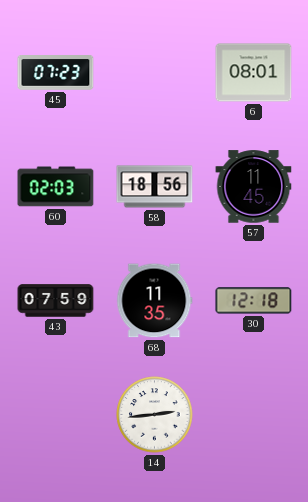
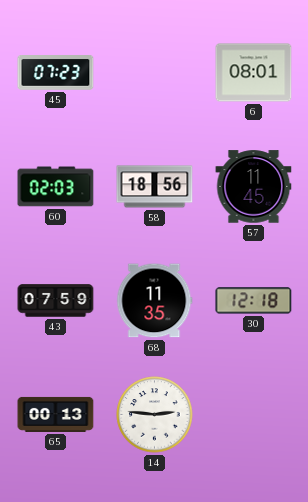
65: none -> 00:13 (56, 414)
14: 2:44 -> 2:46 (155, 415)
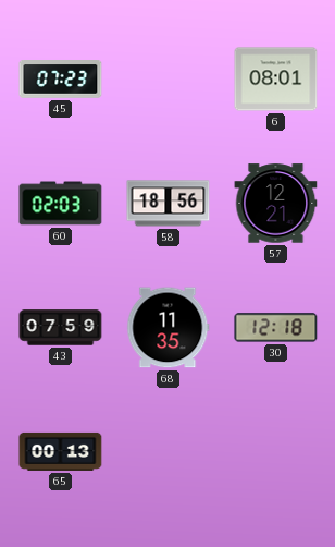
57: 11:45 -> 12:21 (276, 204)
14: 2:46 -> none (155, 415)
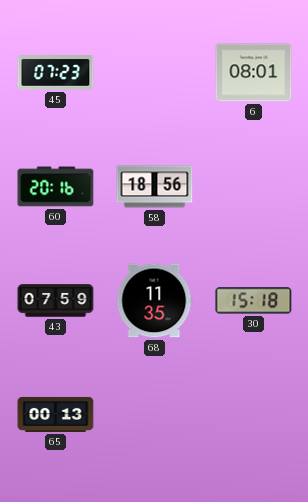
60: 02:03 -> 20:16 (56, 187)
57: 12:21 -> none (276, 204)
30: 12:18 -> 15:18 (254, 301)
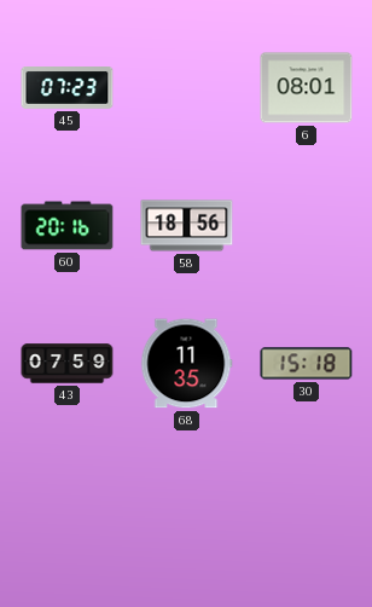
65: 00:13 -> none (56, 414)
